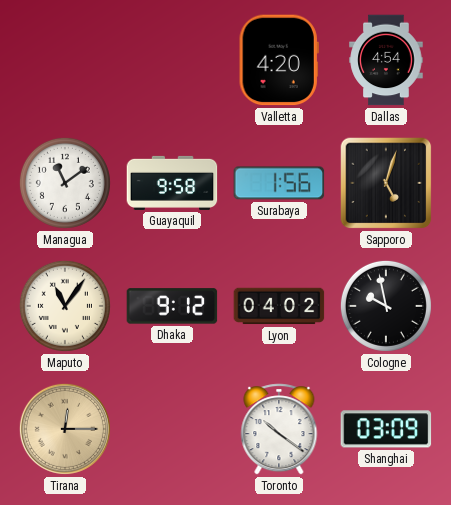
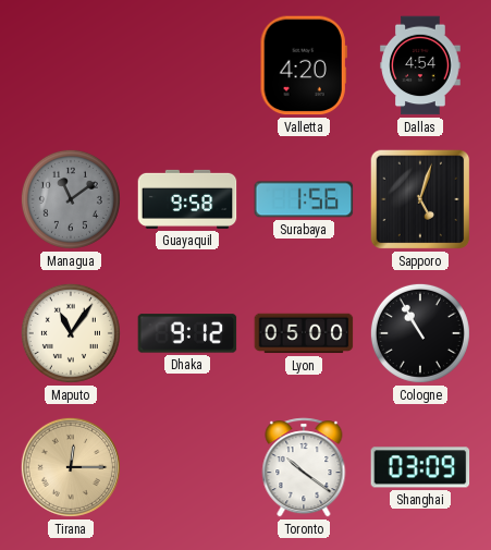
Managua dial: white -> grey (71, 199)
Lyon: 04:02 -> 05:00 (304, 333)
Cologne: 9:58 -> 10:55 (420, 333)
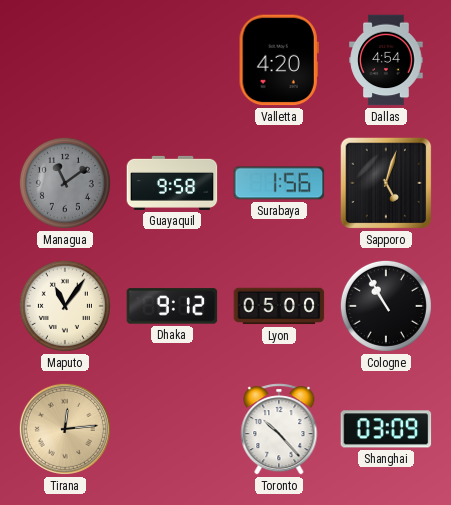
Tirana: 12:15 -> 12:14 (65, 429)
Toronto: 10:21 -> 10:23 (279, 429)
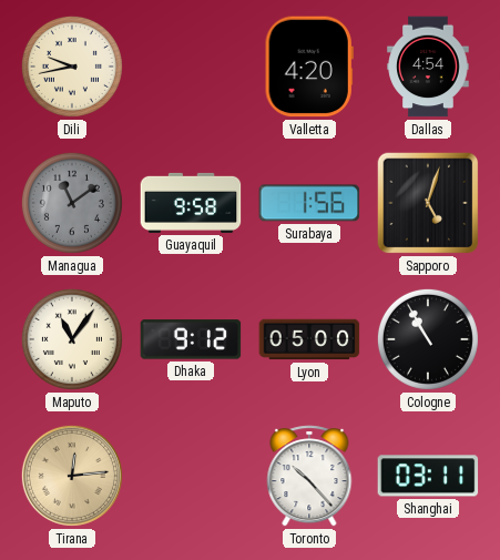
Dili: none -> 9:43 (72, 67)
Shanghai: 03:09 -> 03:11 (428, 476)
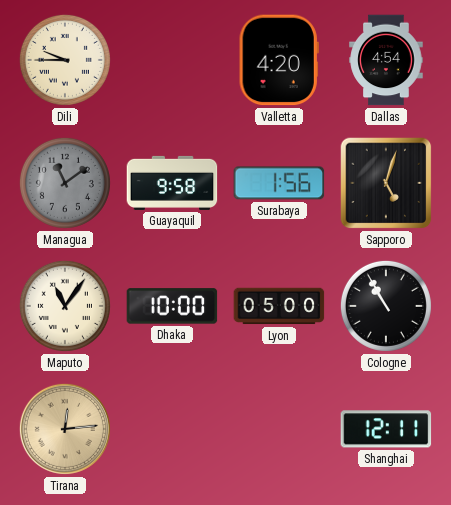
Dili: 9:43 -> 9:45 (65, 60)
Dhaka: 9:12 -> 10:00 (172, 306)
Toronto: 10:23 -> none (309, 476)
Shanghai: 03:11 -> 12:11 (386, 429)
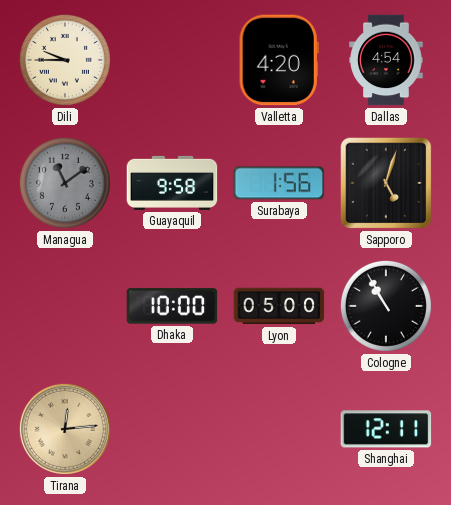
Maputo: 11:06 -> none (65, 306)
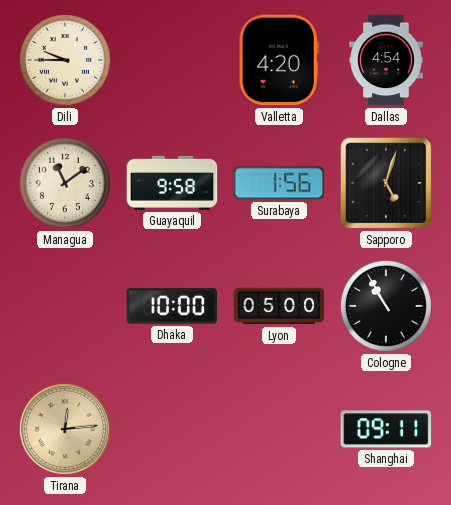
Managua dial: grey -> cream (65, 183)
Shanghai: 12:11 -> 09:11 (386, 429)
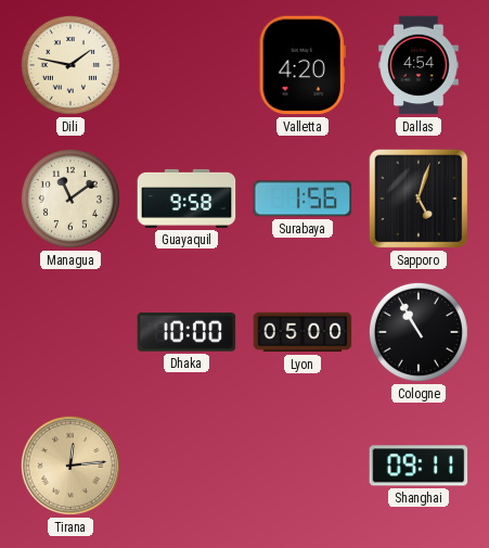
Dili: 9:45 -> 1:47 (70, 65)
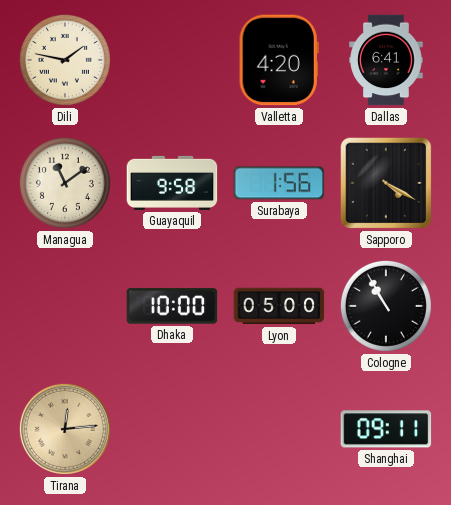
Dallas: 4:54 -> 6:41 (386, 60)
Sapporo: 5:03 -> 4:20 (386, 183)
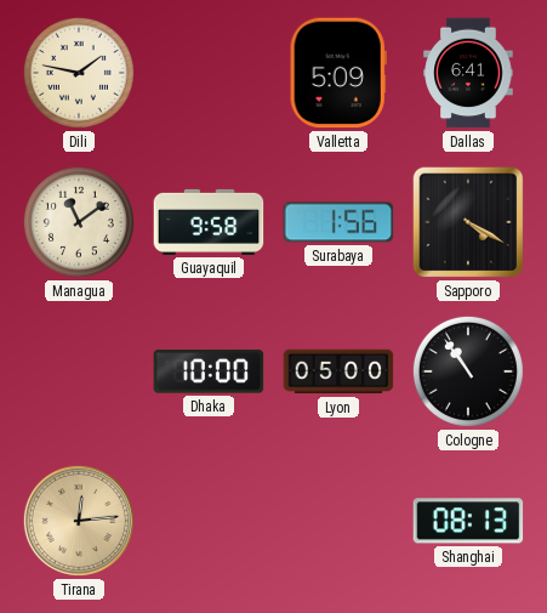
Valletta: 4:20 -> 5:09 (338, 73)
Cologne: 10:55 -> 10:54 (468, 371)
Shanghai: 09:11 -> 08:13 (468, 521)
